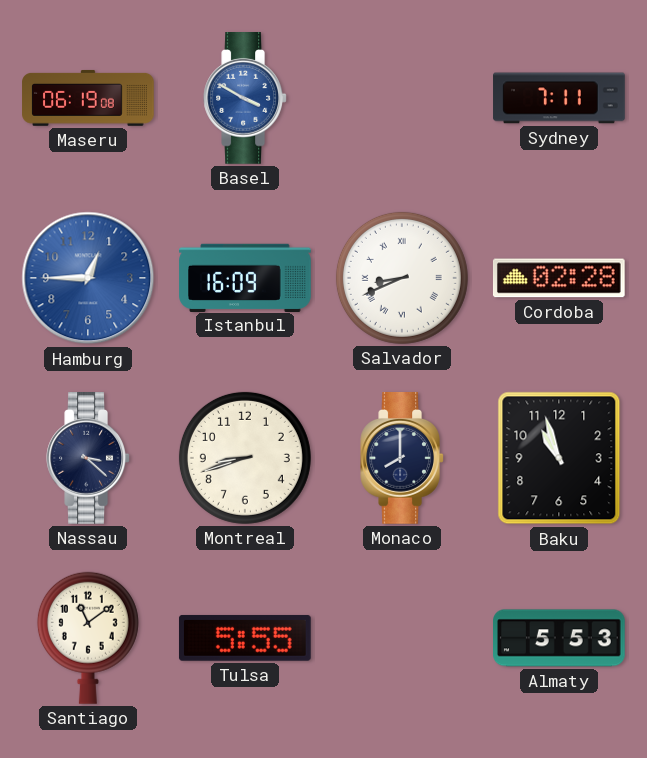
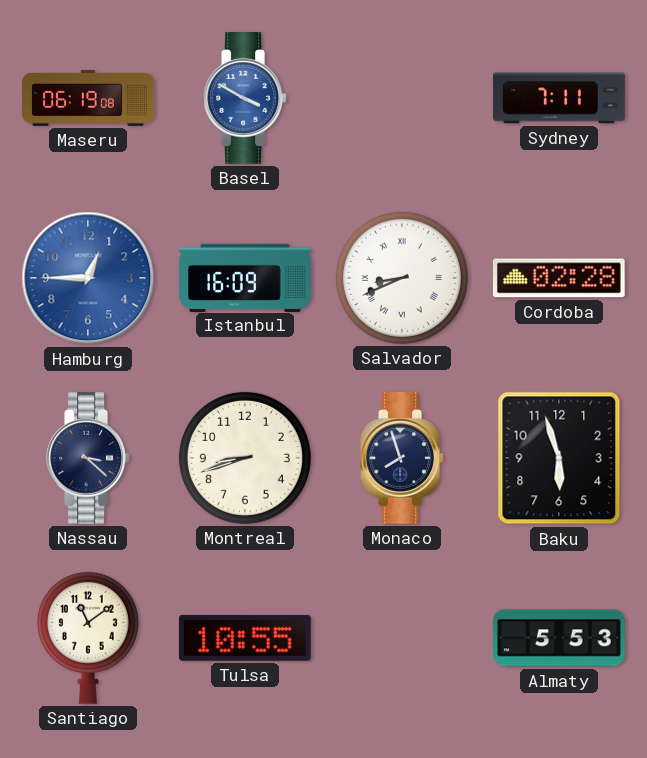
Monaco: 8:00 -> 7:57 (402, 459)
Baku: 10:57 -> 5:57 (559, 458)
Tulsa: 5:55 -> 10:55 (245, 638)
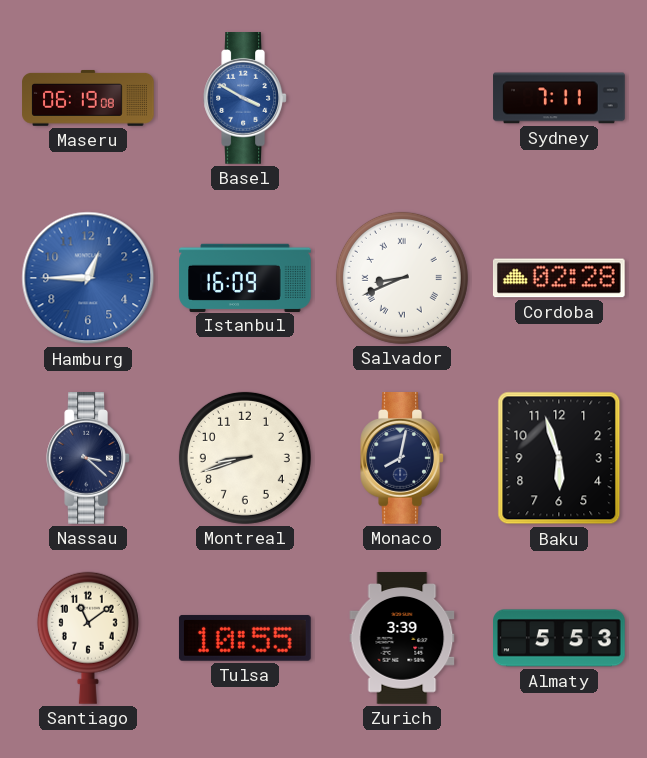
Monaco: 7:57 -> 8:02 (402, 459)
Zurich: none -> 3:39 (402, 638)
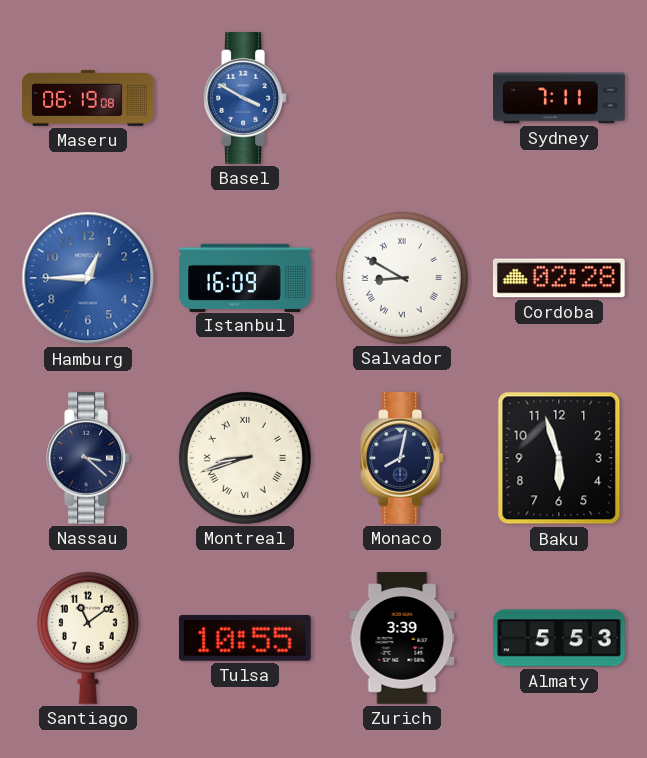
Salvador: 8:41 -> 8:50 (402, 278)
Montreal numerals: Arabic -> Roman (245, 458)
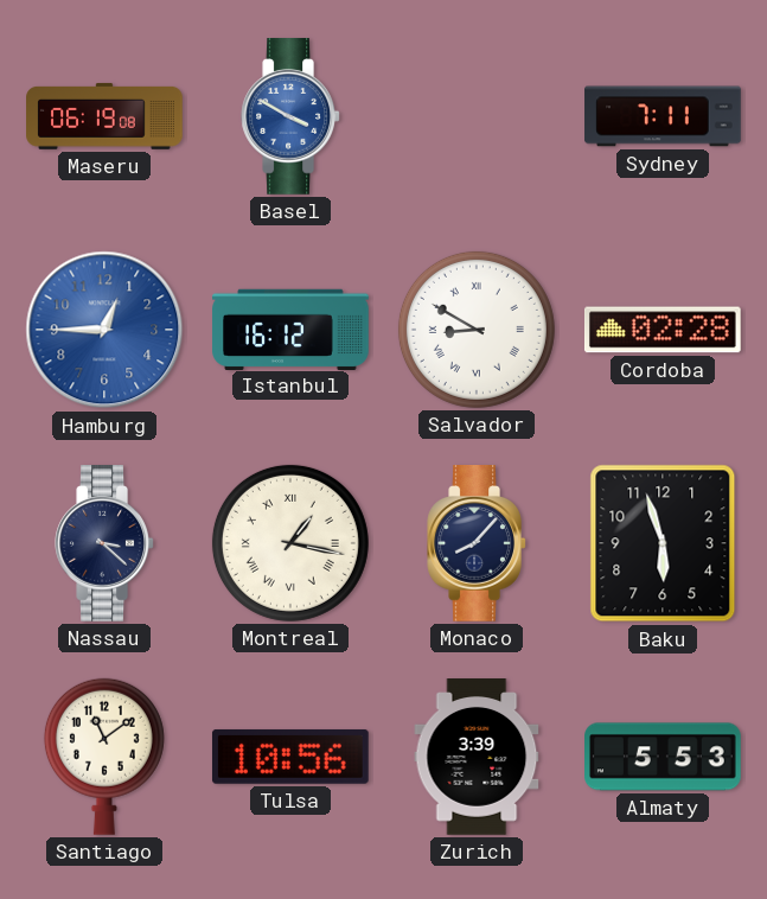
Istanbul: 16:09 -> 16:12 (290, 329)
Montreal: 8:42 -> 1:17 (290, 543)
Monaco: 8:02 -> 8:07 (477, 544)
Tulsa: 10:55 -> 10:56 (290, 757)
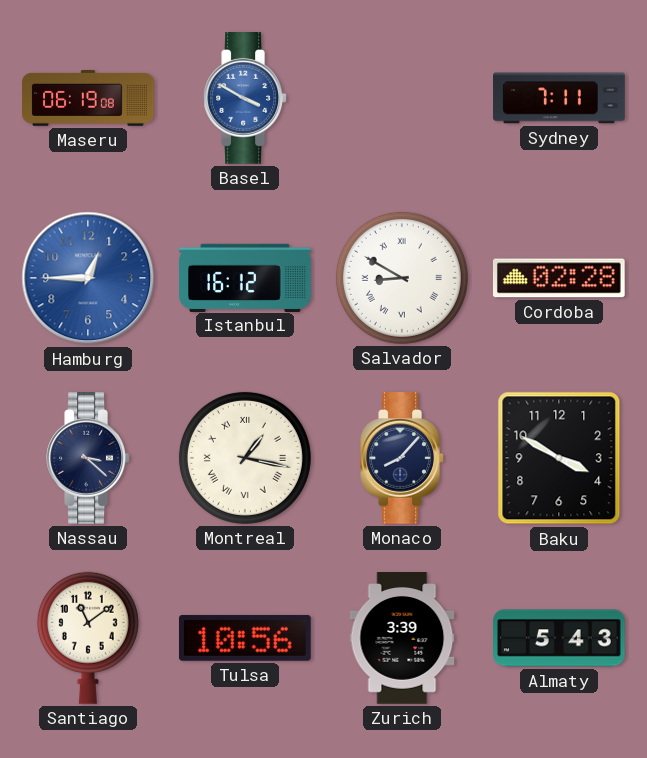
Baku: 5:57 -> 3:50 (559, 458)
Almaty: 5:53 -> 5:43 (560, 638)
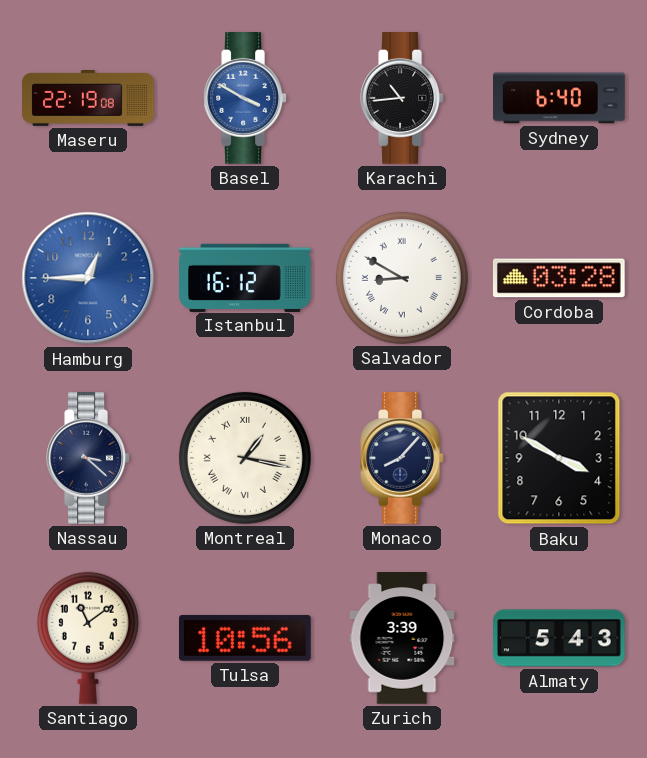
Maseru: 06:19 -> 22:19 (88, 98)
Karachi: none -> 10:44 (402, 99)
Sydney: 7:11 -> 6:40 (559, 98)
Cordoba: 02:28 -> 03:28 (559, 278)
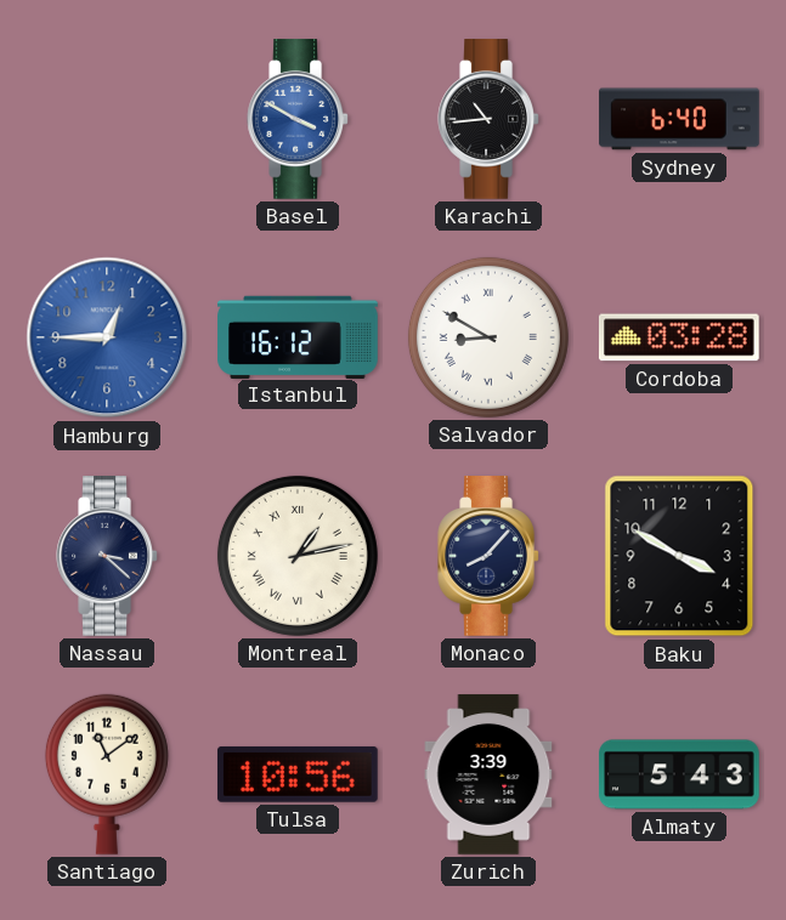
Maseru: 22:19 -> none (88, 98)
Montreal: 1:17 -> 1:13 (298, 556)
